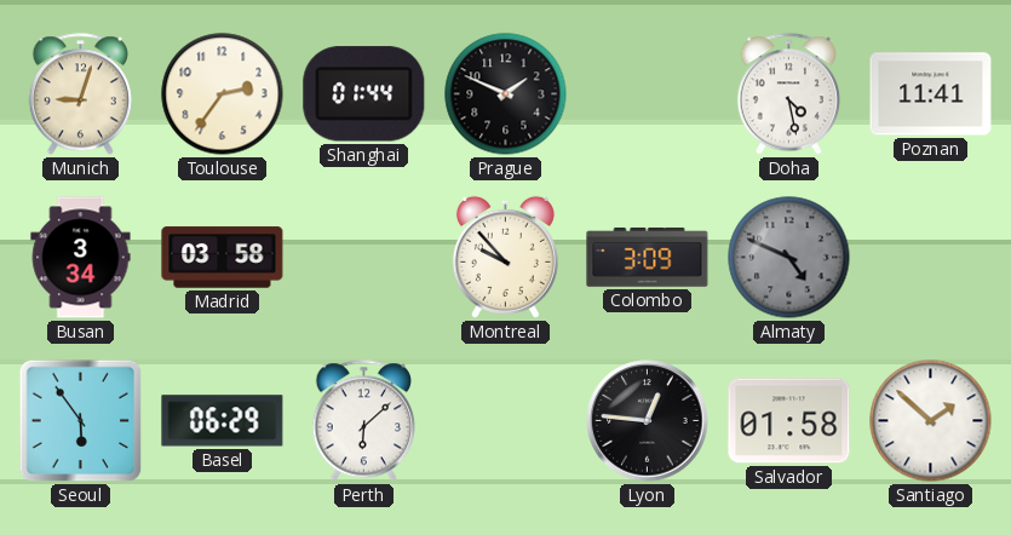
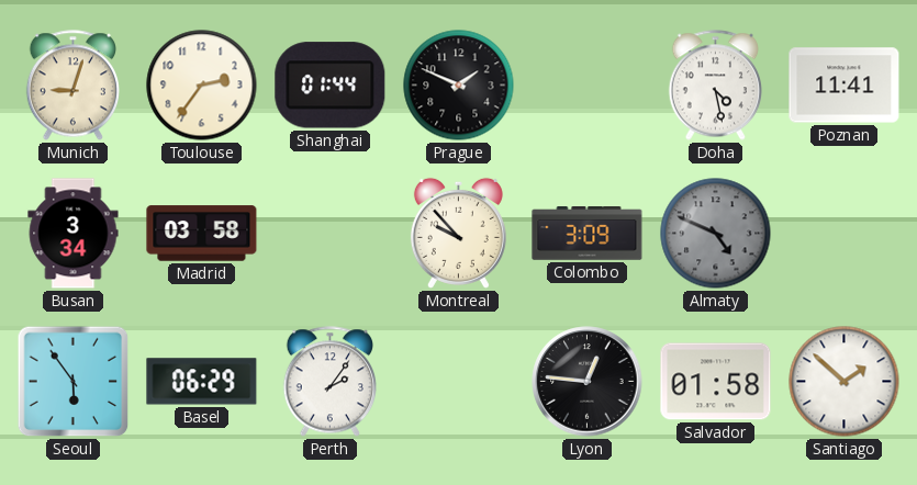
Perth: 6:08 -> 2:06 (331, 382)
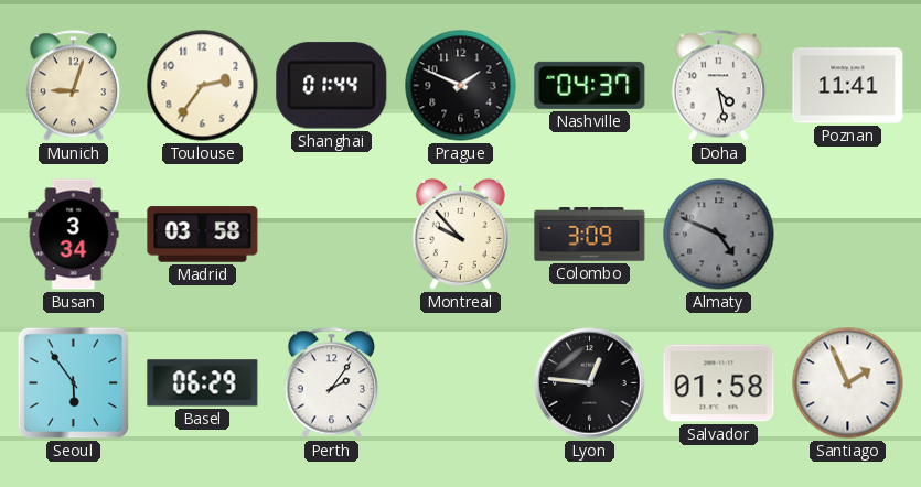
Nashville: none -> 04:37 (590, 85)
Santiago: 1:52 -> 1:56 (848, 383)
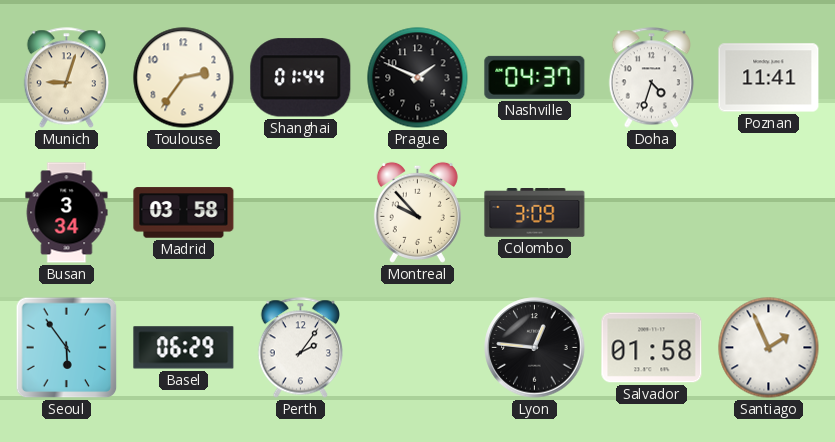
Doha: 4:28 -> 4:33 (652, 78)
Almaty: 4:49 -> none (719, 235)
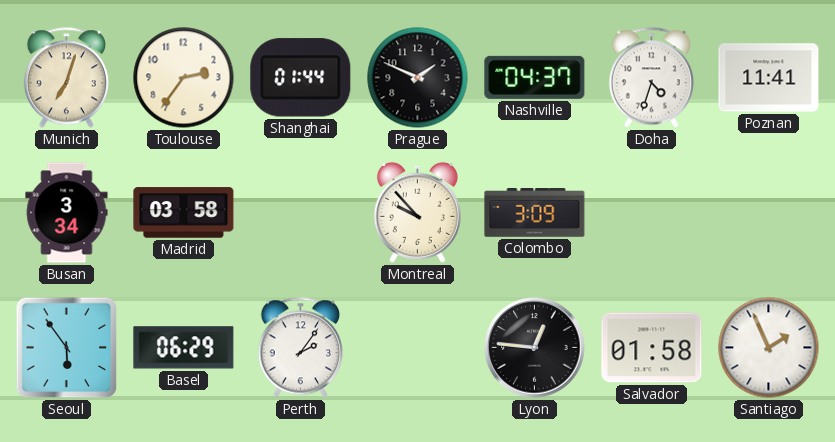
Munich: 9:03 -> 7:03 (67, 78)
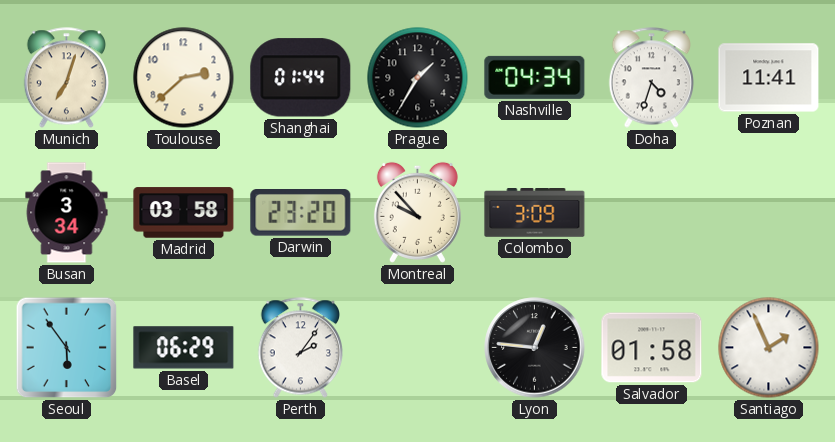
Toulouse: 2:36 -> 2:38 (184, 78)
Prague: 1:49 -> 1:35 (418, 78)
Nashville: 04:37 -> 04:34 (535, 77)
Darwin: none -> 23:20 (301, 213)
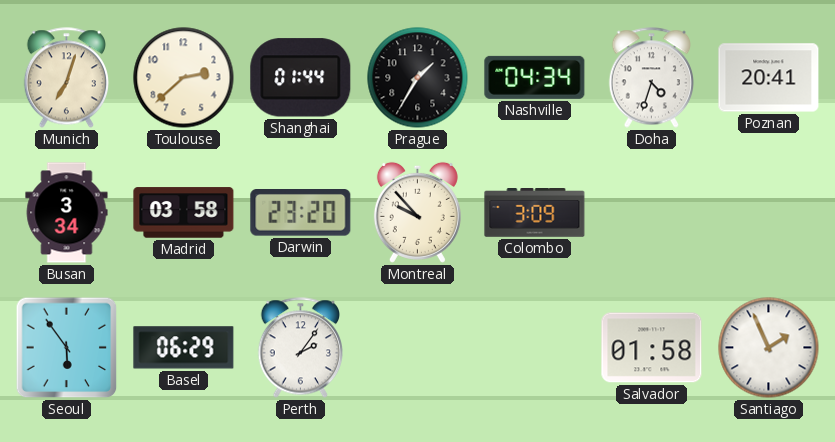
Poznan: 11:41 -> 20:41 (769, 78)
Lyon: 12:46 -> none (535, 348)
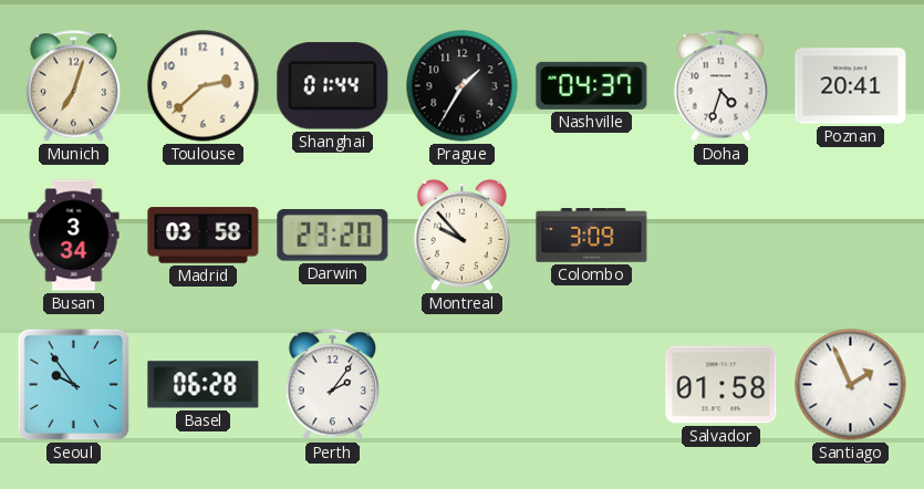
Nashville: 04:34 -> 04:37 (592, 85)
Seoul: 5:54 -> 9:54 (74, 385)
Basel: 06:29 -> 06:28 (204, 385)
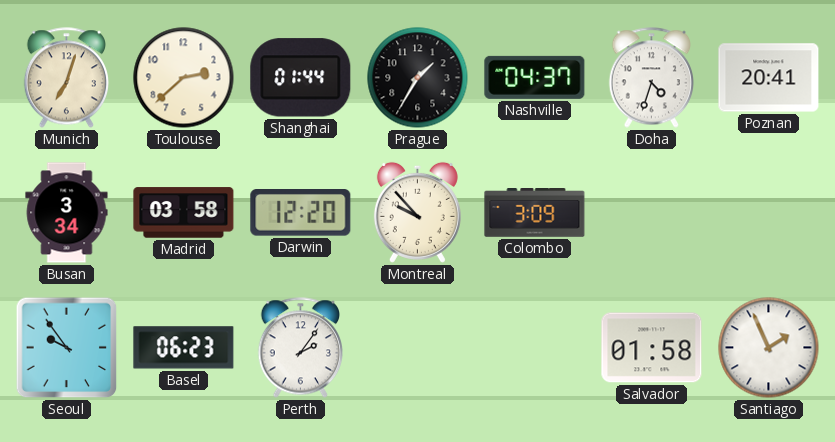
Darwin: 23:20 -> 12:20 (301, 213)
Basel: 06:28 -> 06:23 (184, 348)
